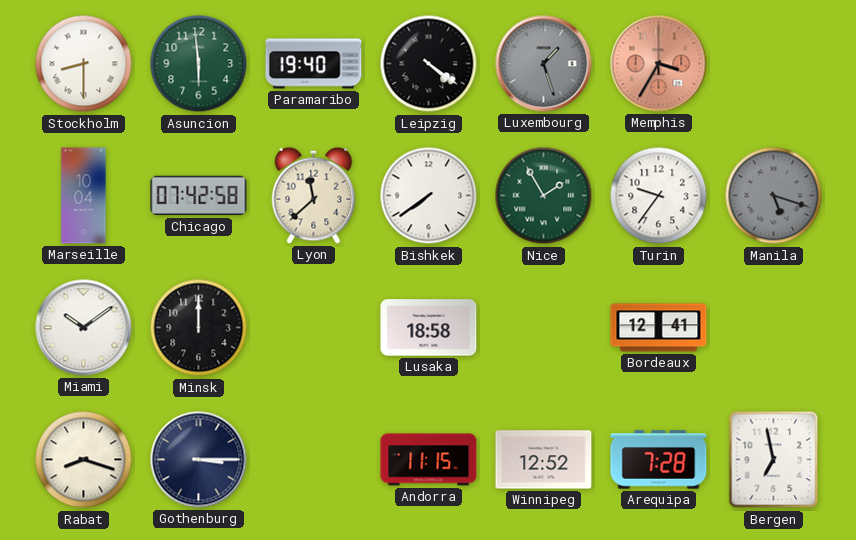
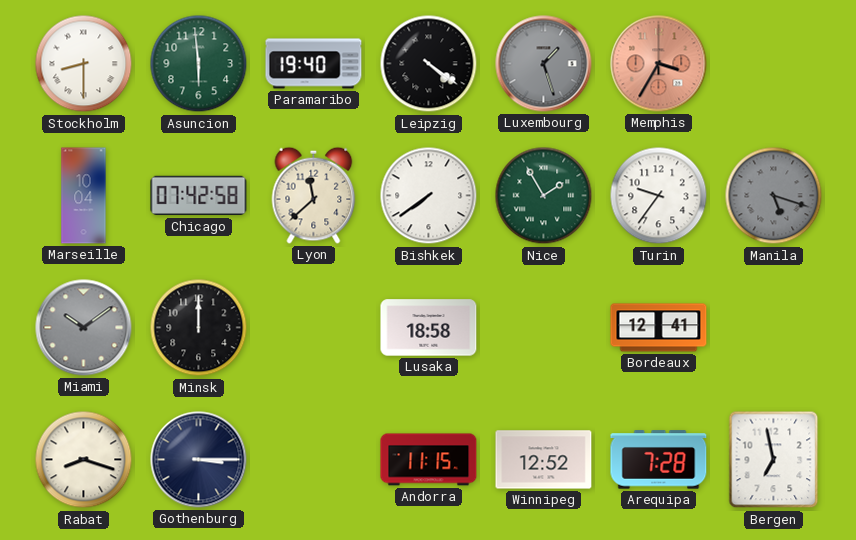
Miami dial: white -> grey (84, 328)
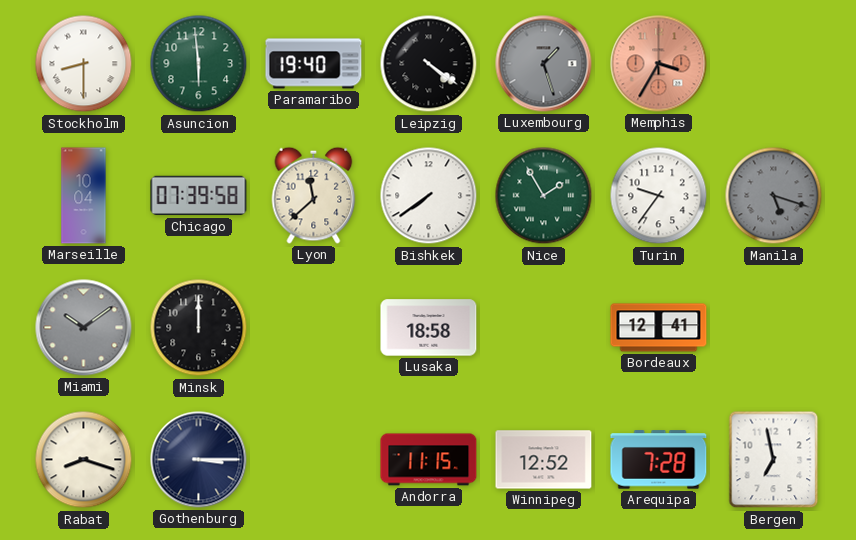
Chicago: 07:42 -> 07:39 (199, 196)
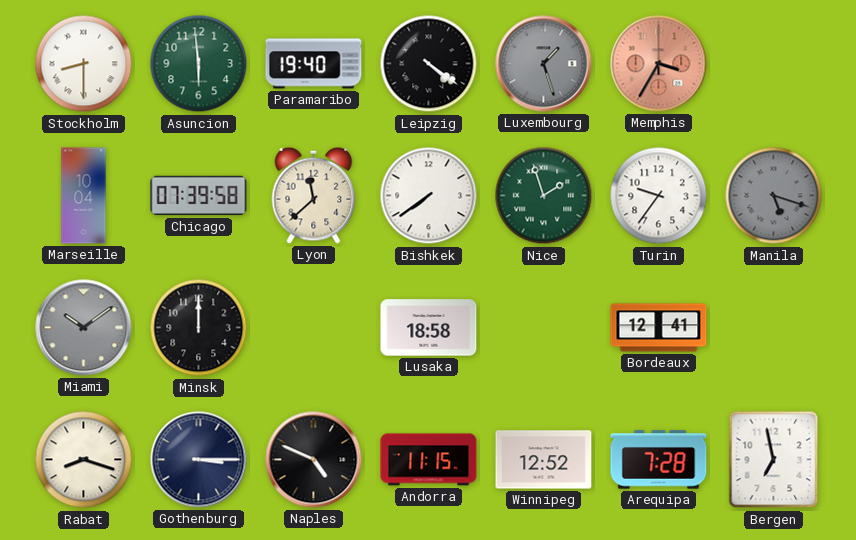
Nice: 1:55 -> 1:57 (544, 196)
Naples: none -> 4:49 (314, 460)
